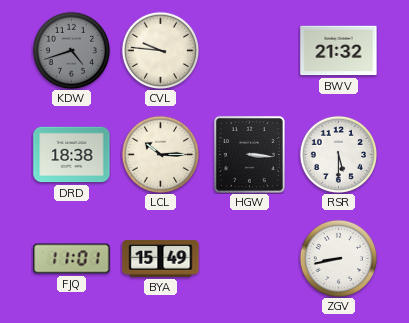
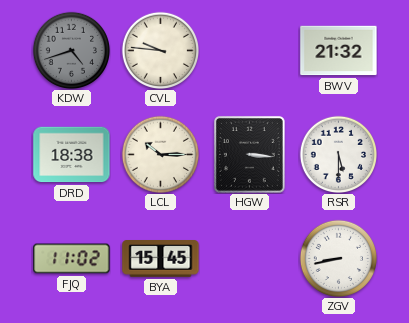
FJQ: 11:01 -> 11:02 (72, 259)
BYA: 15:49 -> 15:45 (161, 259)
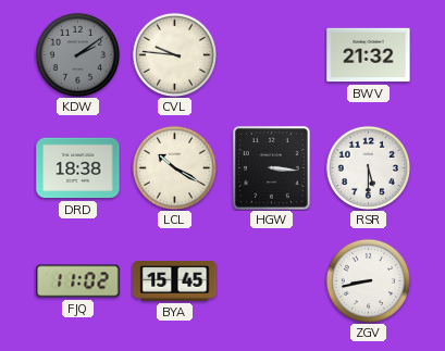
KDW: 4:42 -> 2:09 (77, 54)
LCL: 10:15 -> 10:20 (174, 167)
